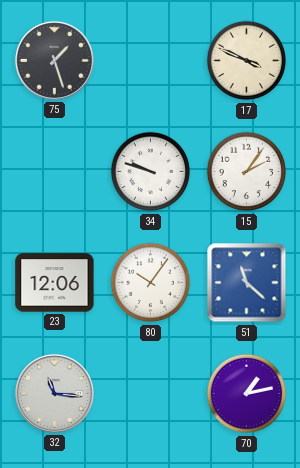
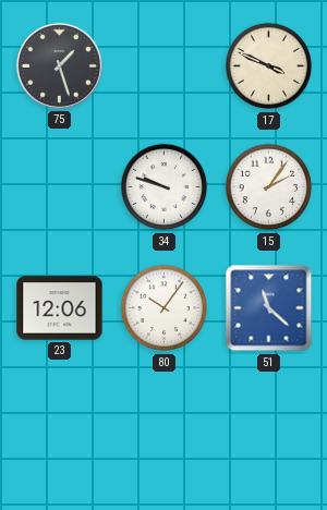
32: 11:16 -> none (54, 393)
70: 1:13 -> none (247, 394)
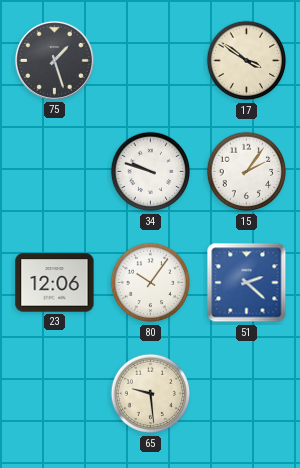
17: 3:49 -> 3:51 (247, 61)
51: 11:22 -> 2:22 (247, 283)
65: none -> 9:29 (151, 394)
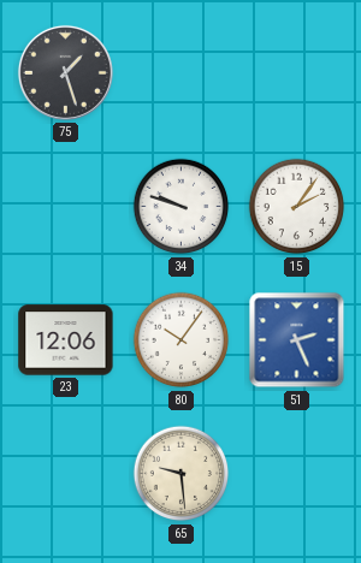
17: 3:51 -> none (247, 61)
51: 2:22 -> 2:26 (297, 340)
